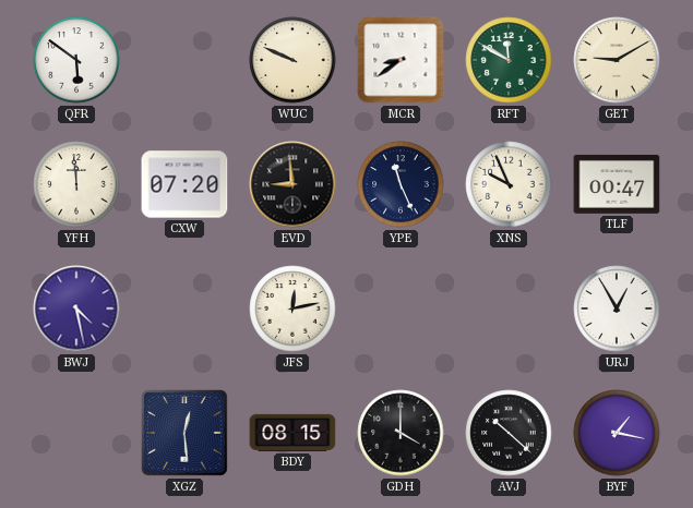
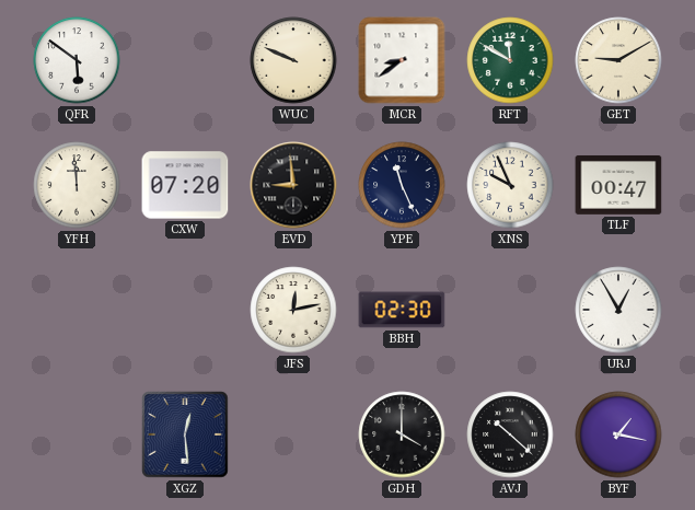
BWJ: 4:28 -> none (76, 309)
BBH: none -> 02:30 (402, 310)
BDY: 08:15 -> none (292, 433)
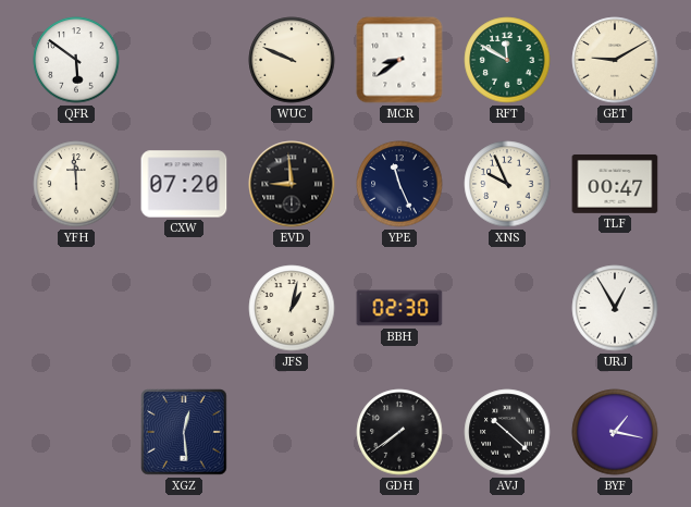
JFS: 12:13 -> 1:02 (292, 308)
GDH: 4:00 -> 7:39 (399, 432)
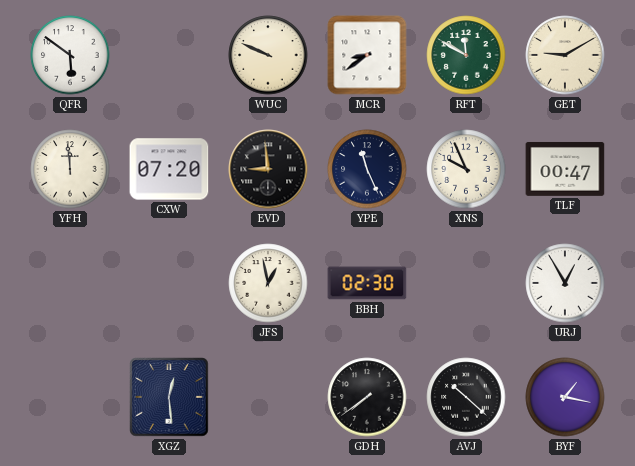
JFS: 1:02 -> 12:58 (268, 283)
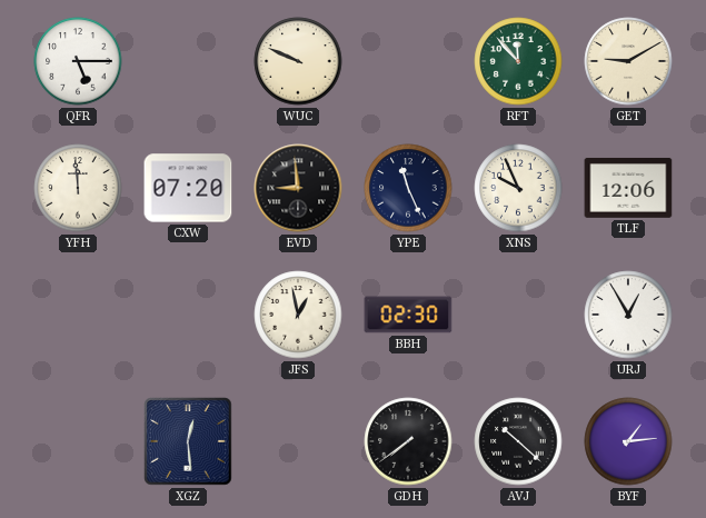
QFR: 5:51 -> 5:15 (78, 61)
MCR: 8:39 -> none (367, 55)
RFT: 11:50 -> 11:53 (518, 61)
TLF: 00:47 -> 12:06 (628, 188)
BYF: 1:17 -> 1:14 (628, 441)
